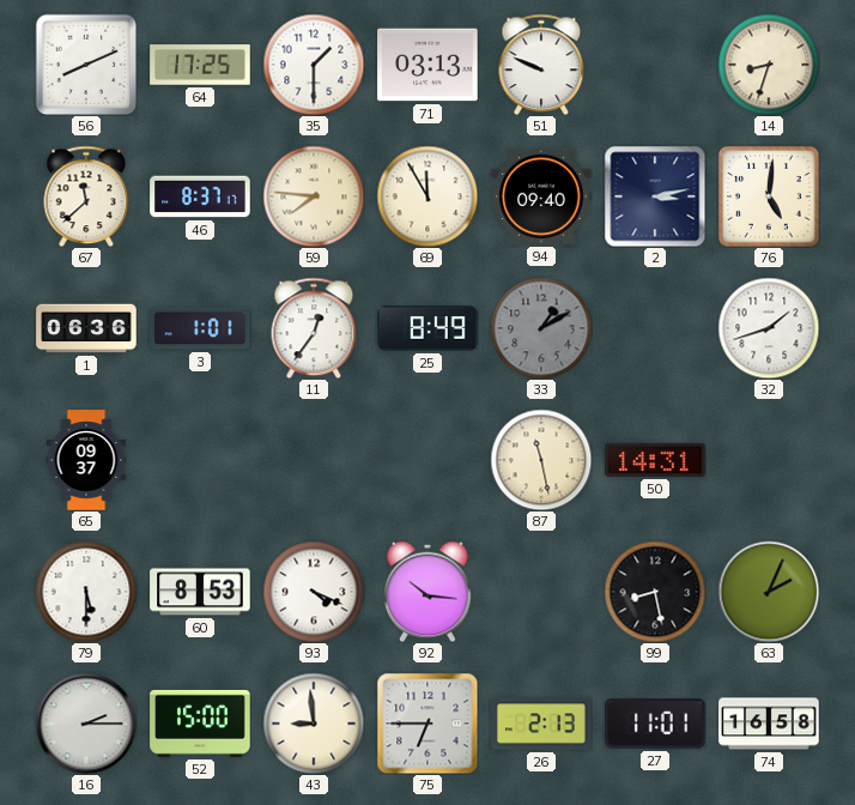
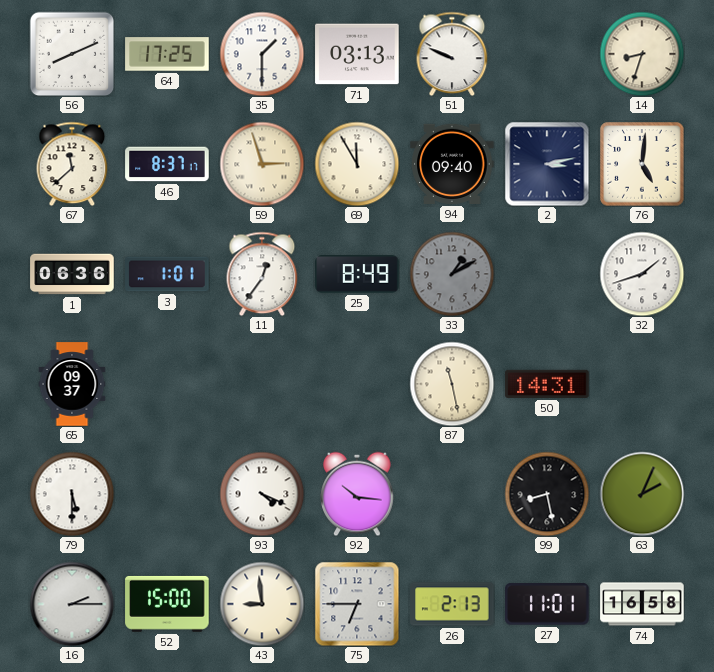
59: 7:46 -> 2:57 (262, 164)
60: 8:53 -> none (200, 592)
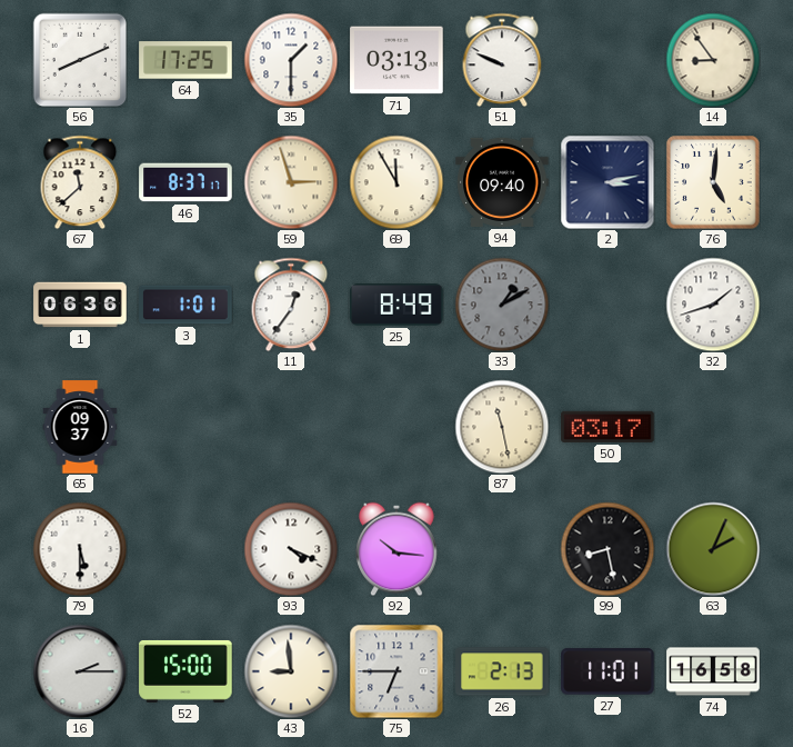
14: 8:33 -> 8:54 (713, 60)
50: 14:31 -> 03:17 (608, 427)
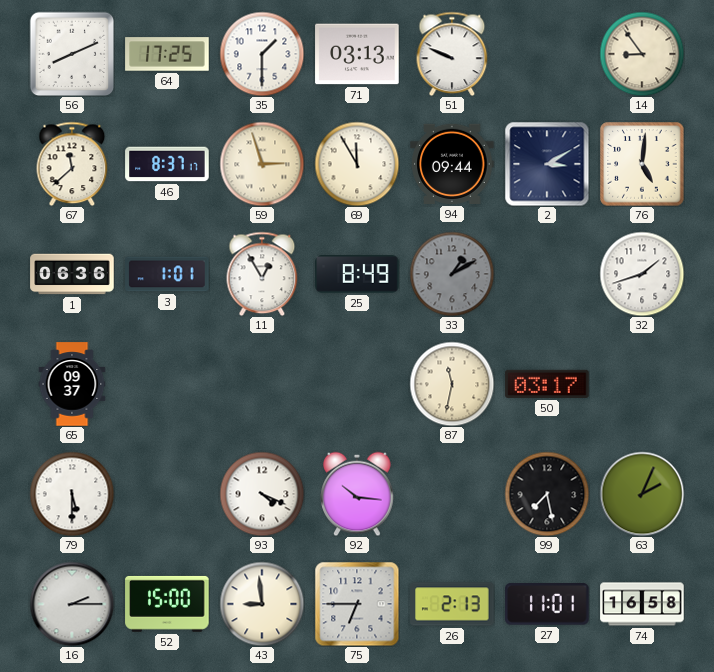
94: 09:40 -> 09:44 (452, 164)
2: 3:13 -> 3:10 (547, 164)
11: 12:36 -> 12:55 (262, 274)
87: 11:28 -> 11:32 (452, 384)
99: 8:28 -> 7:28 (547, 494)
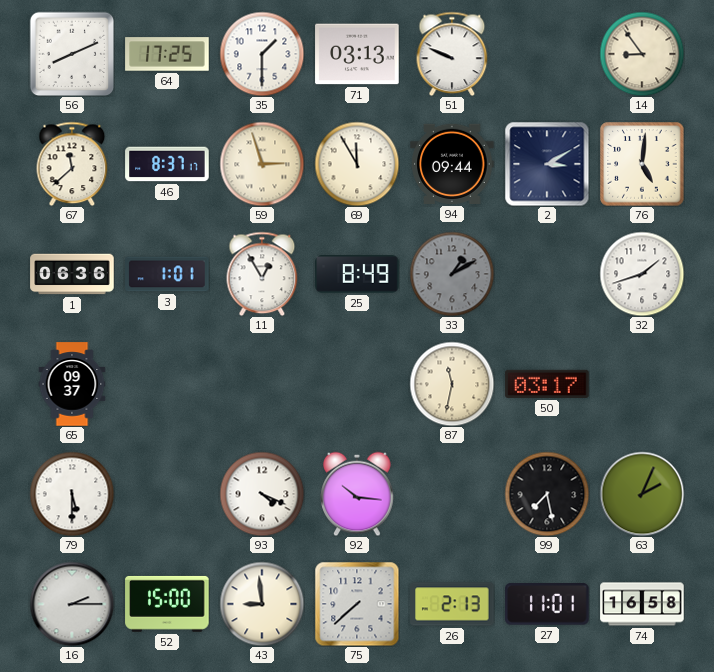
75: 6:45 -> 7:38 (357, 604)
